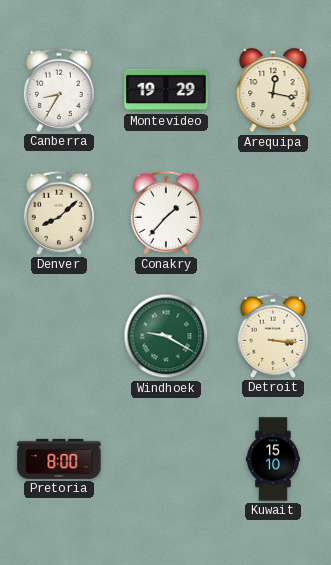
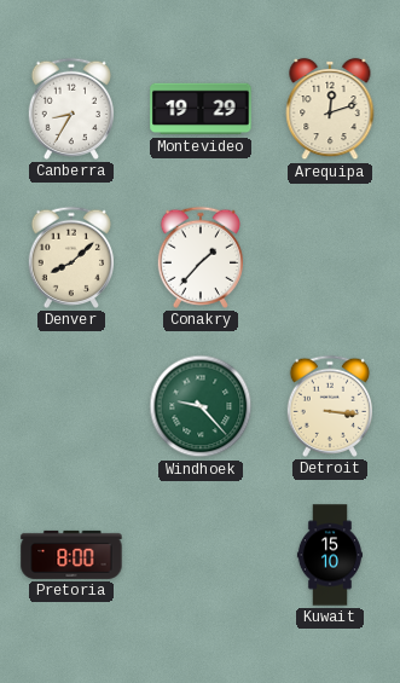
Arequipa: 12:17 -> 12:12 (330, 109)
Windhoek: 9:20 -> 9:23 (201, 406)
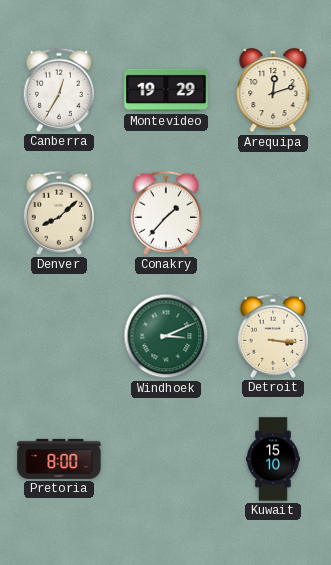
Canberra: 8:35 -> 12:35 (58, 90)
Windhoek: 9:23 -> 3:11 (166, 336)
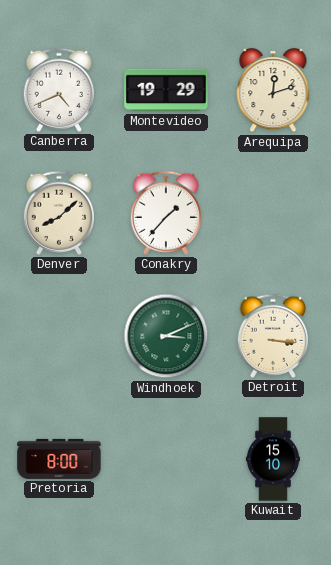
Canberra: 12:35 -> 4:41 (58, 90)
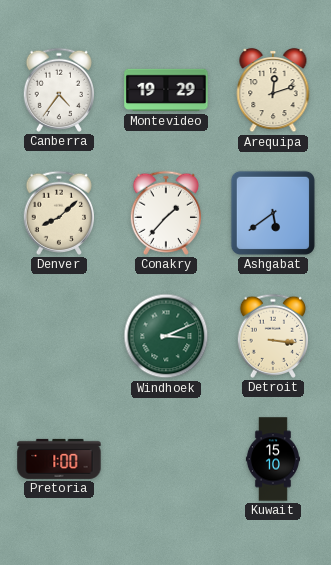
Canberra: 4:41 -> 4:36 (58, 90)
Ashgabat: none -> 5:39 (273, 213)
Pretoria: 8:00 -> 1:00 (59, 459)
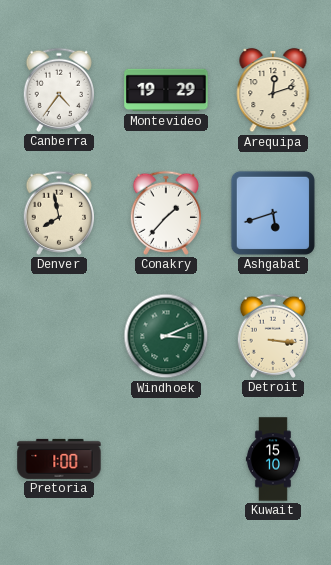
Denver: 8:08 -> 7:58 (58, 213)
Ashgabat: 5:39 -> 5:42 (273, 213)
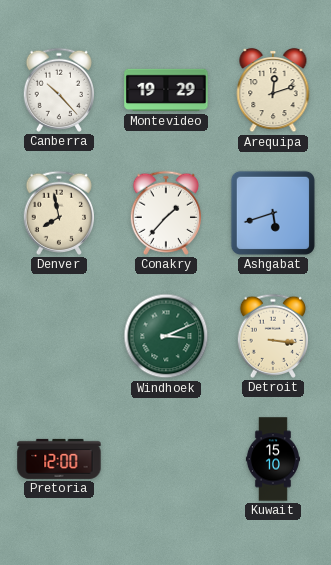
Canberra: 4:36 -> 10:23 (58, 90)
Pretoria: 1:00 -> 12:00 (59, 459)
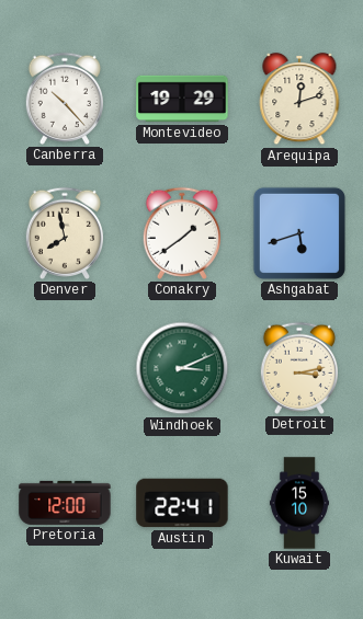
Conakry: 1:37 -> 1:39 (181, 233)
Detroit: 3:16 -> 3:13 (298, 368)
Austin: none -> 22:41 (182, 503)
